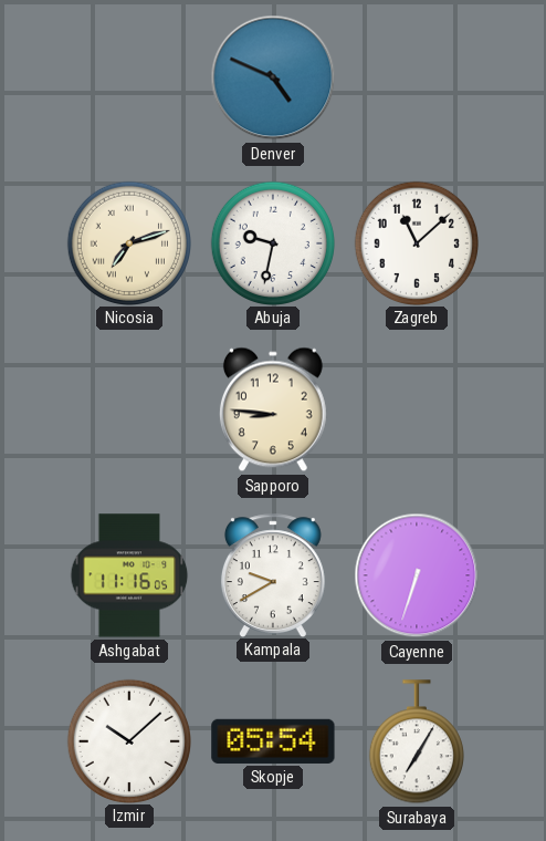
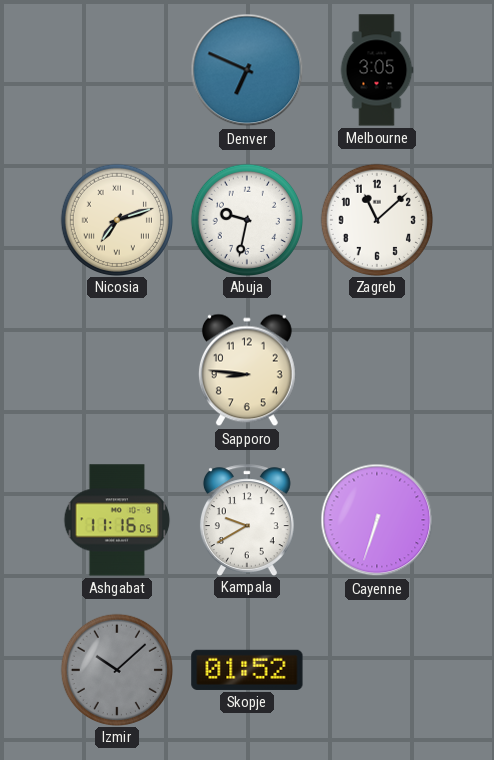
Denver: 4:49 -> 6:49 (247, 70)
Melbourne: none -> 3:05 (377, 70)
Izmir dial: white -> grey (116, 669)
Skopje: 05:54 -> 01:52 (247, 670)
Surabaya: 7:05 -> none (417, 743)
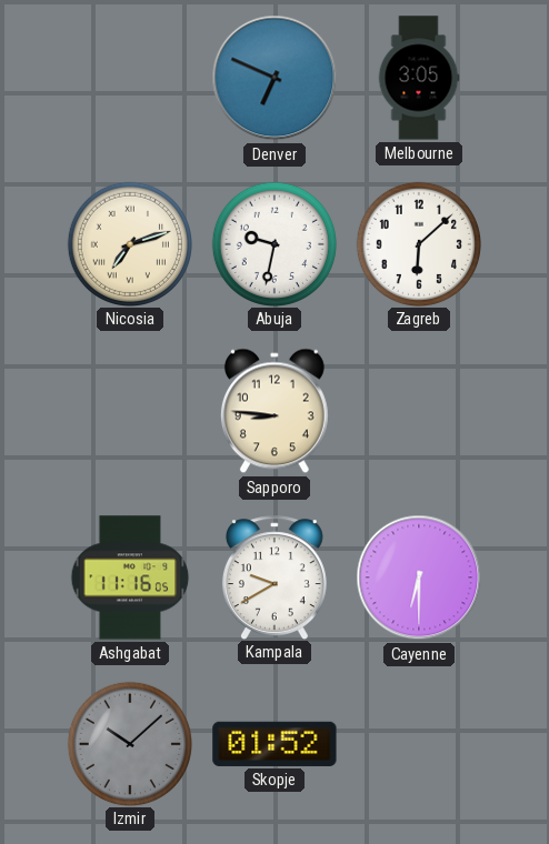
Zagreb: 11:08 -> 6:08 (418, 243)
Cayenne: 6:33 -> 6:30 (419, 577)
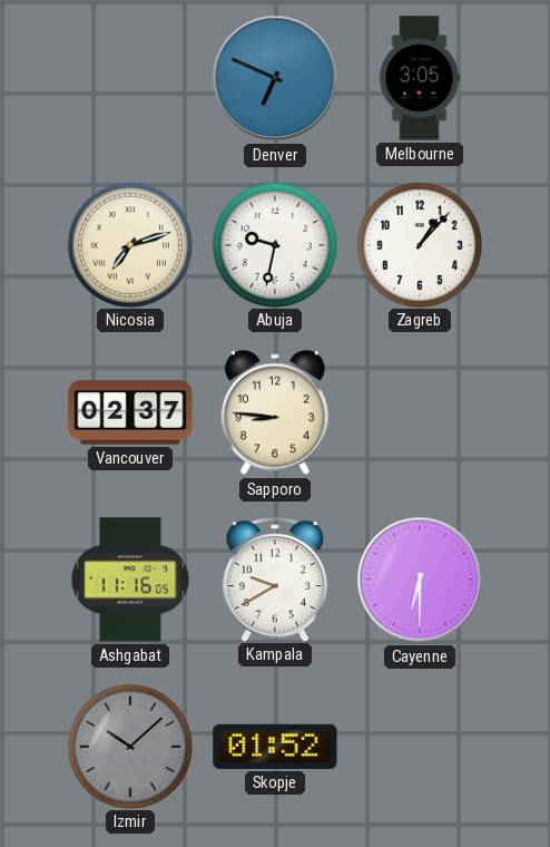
Zagreb: 6:08 -> 1:07 (419, 244)
Vancouver: none -> 02:37 (130, 412)
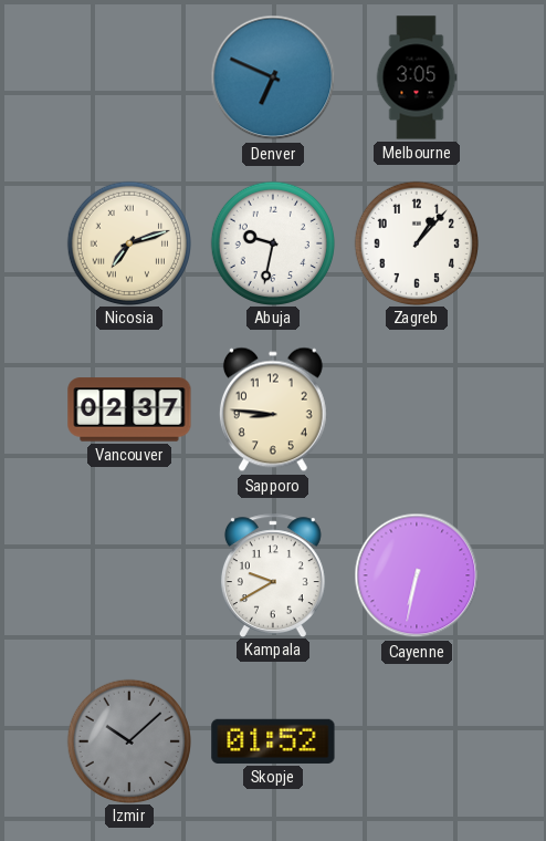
Ashgabat: 11:16 -> none (130, 580)
Cayenne: 6:30 -> 6:32 (417, 575)
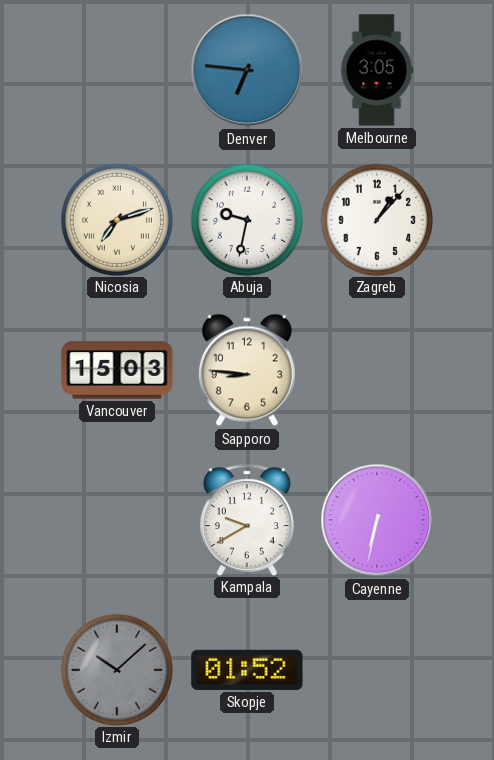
Denver: 6:49 -> 6:46 (247, 70)
Vancouver: 02:37 -> 15:03 (117, 370)
